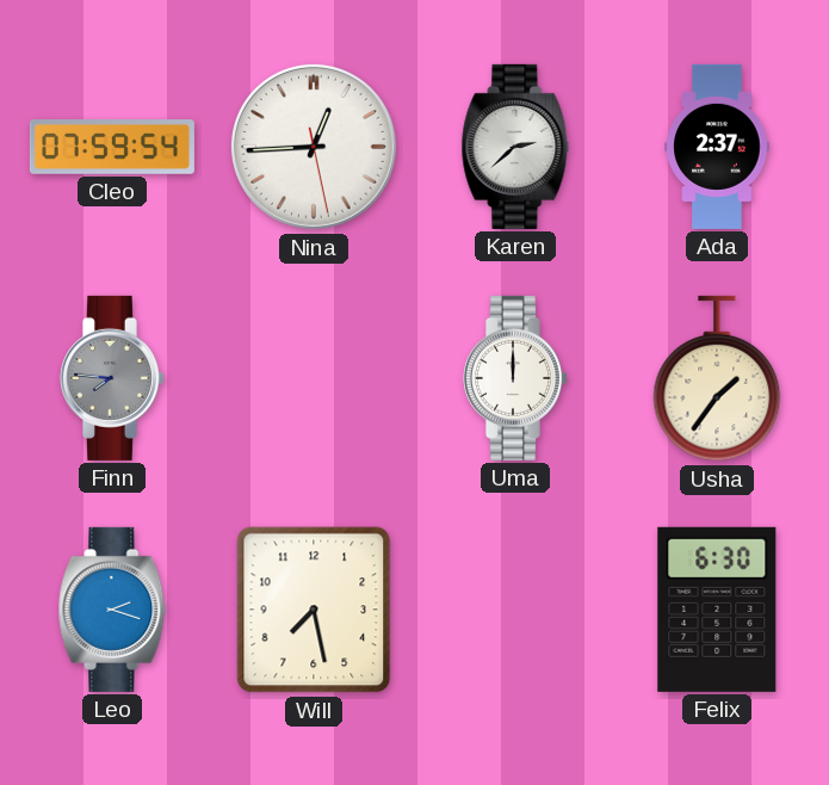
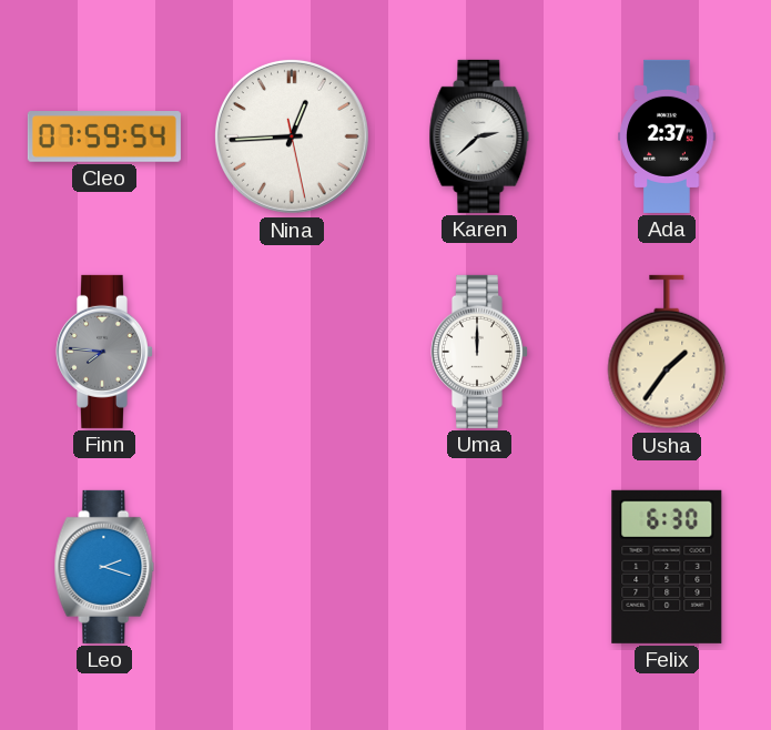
Will: 7:28 -> none (314, 610)
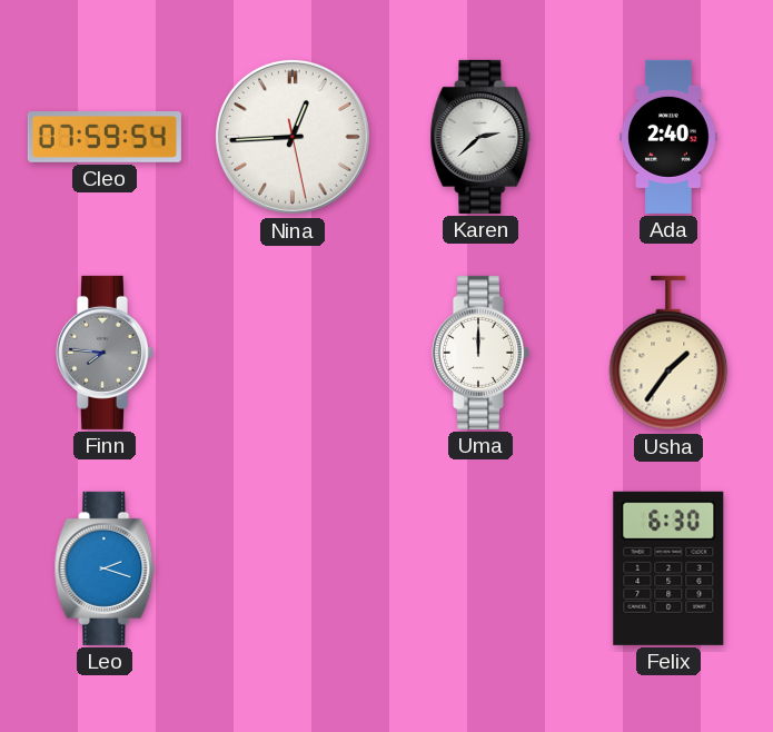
Ada: 2:37 -> 2:40 (668, 137)
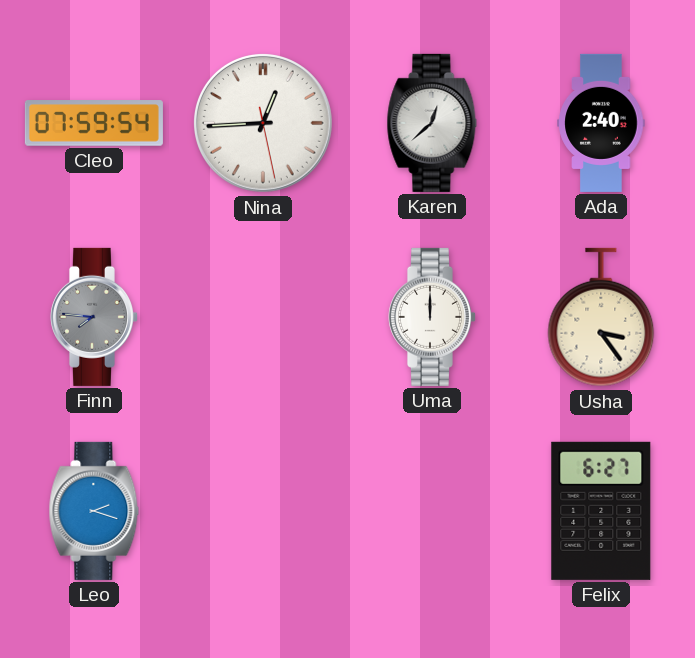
Karen: 2:38 -> 12:38 (432, 123)
Usha: 1:36 -> 3:24 (601, 317)
Felix: 6:30 -> 6:27 (601, 511)
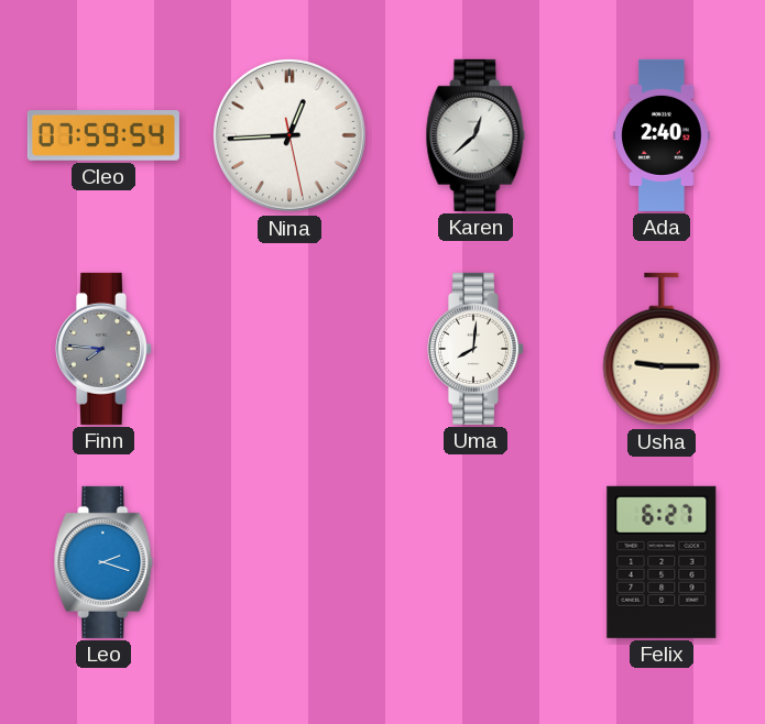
Uma: 12:00 -> 8:01 (474, 349)
Usha: 3:24 -> 9:15 (662, 349)
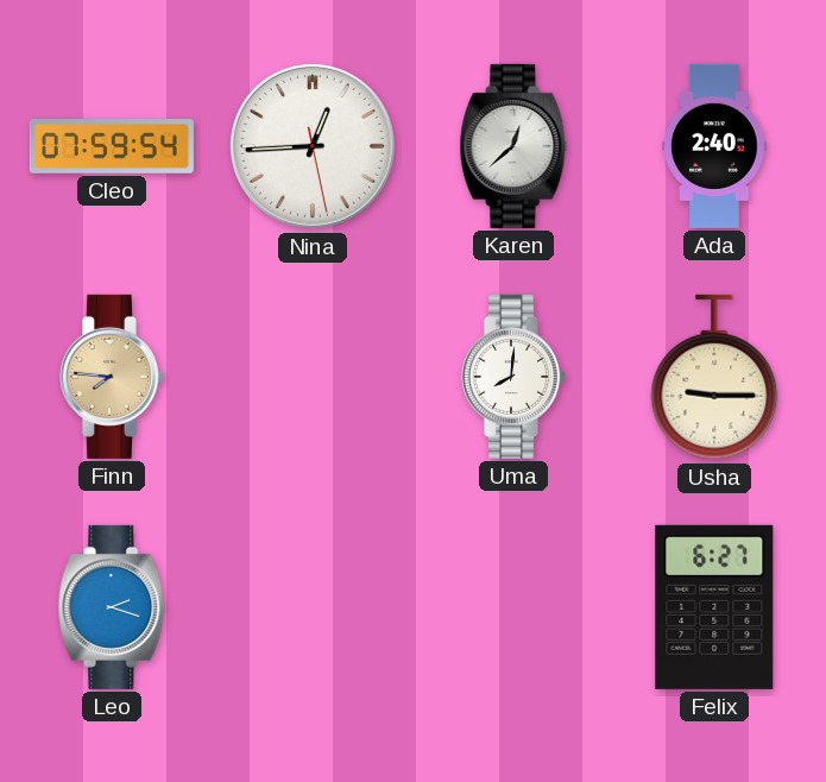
Finn dial: grey -> champagne (111, 377)
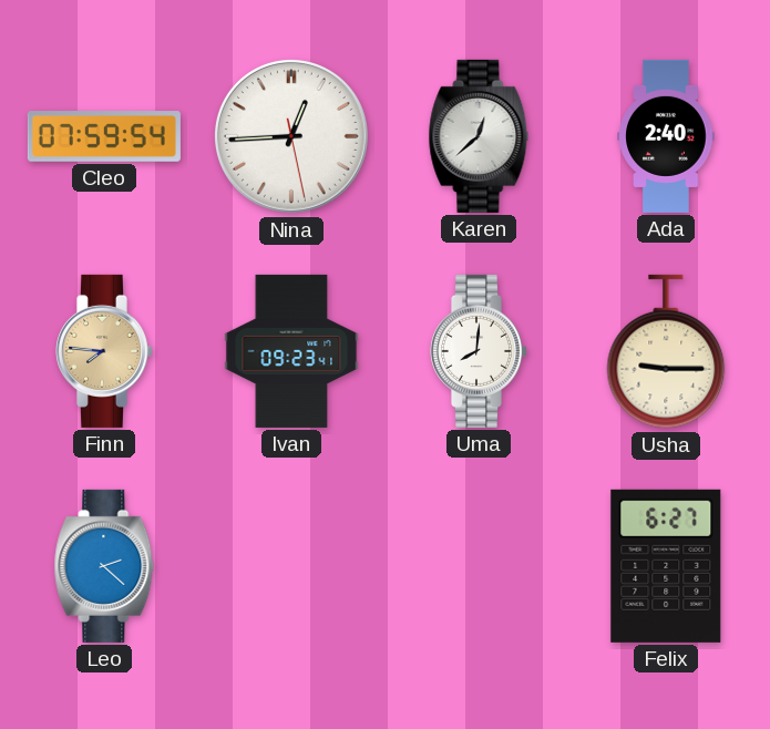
Ivan: none -> 09:23 (291, 351)
Leo: 2:18 -> 2:22 (104, 566)
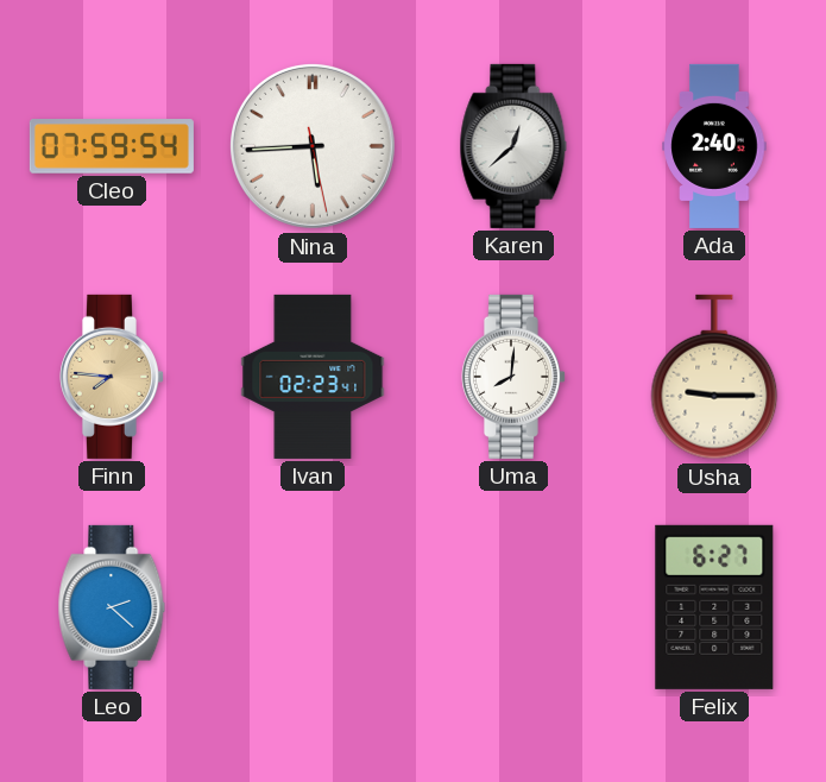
Nina: 12:44 -> 5:44 (313, 146)
Ivan: 09:23 -> 02:23 (313, 377)
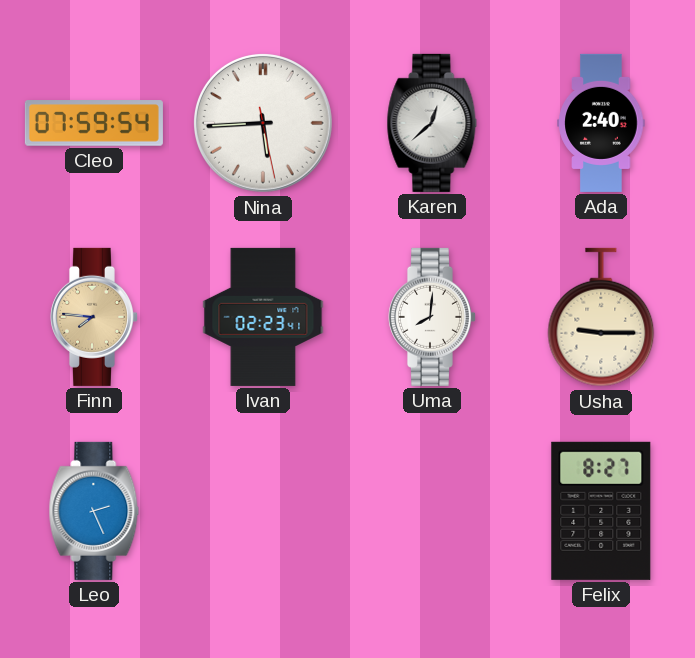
Leo: 2:22 -> 2:26 (94, 511)
Felix: 6:27 -> 8:27 (601, 511)
